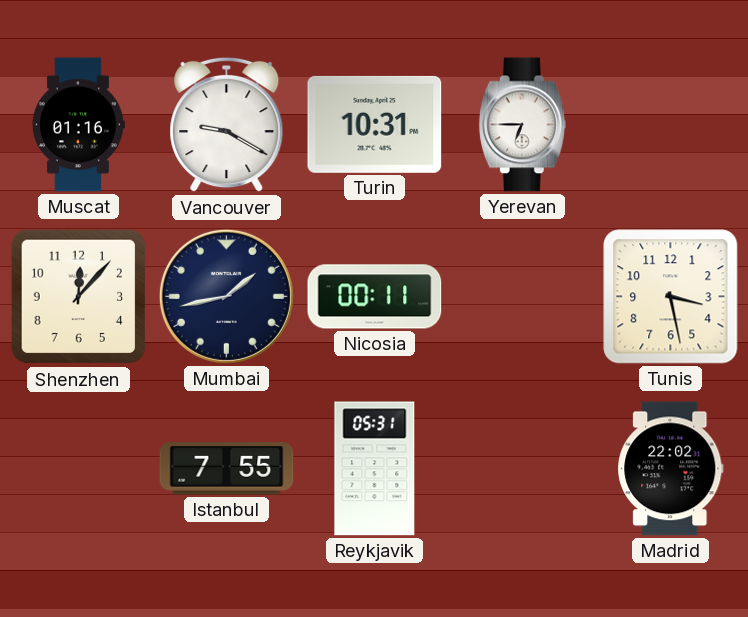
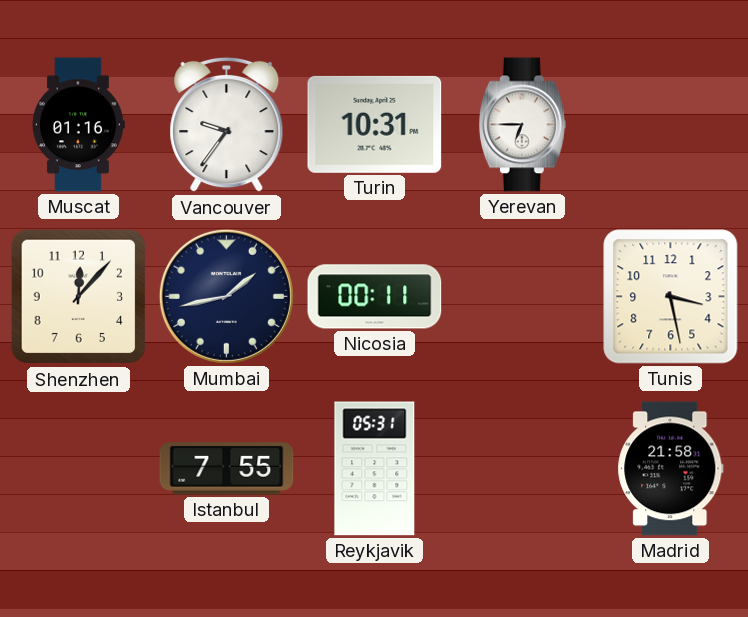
Vancouver: 9:20 -> 9:36 (227, 125)
Madrid: 22:02 -> 21:58 (671, 469)
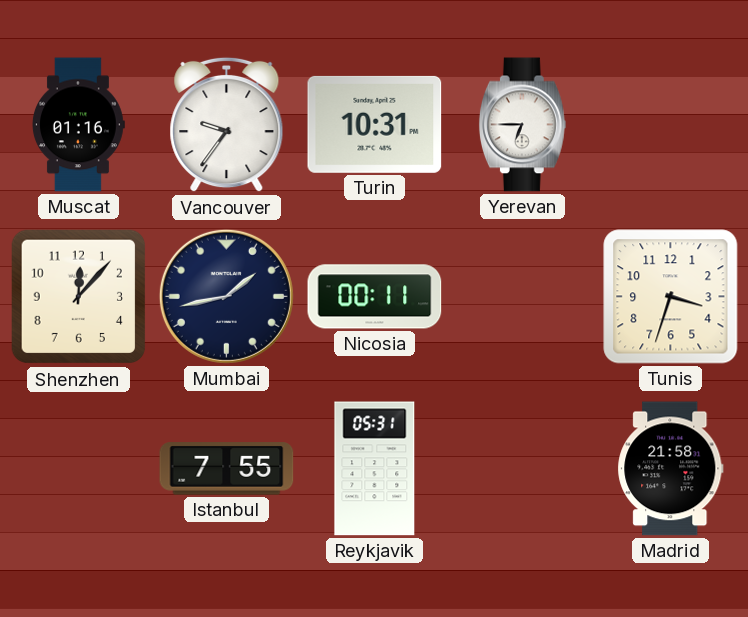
Tunis: 3:28 -> 3:33 (671, 297)
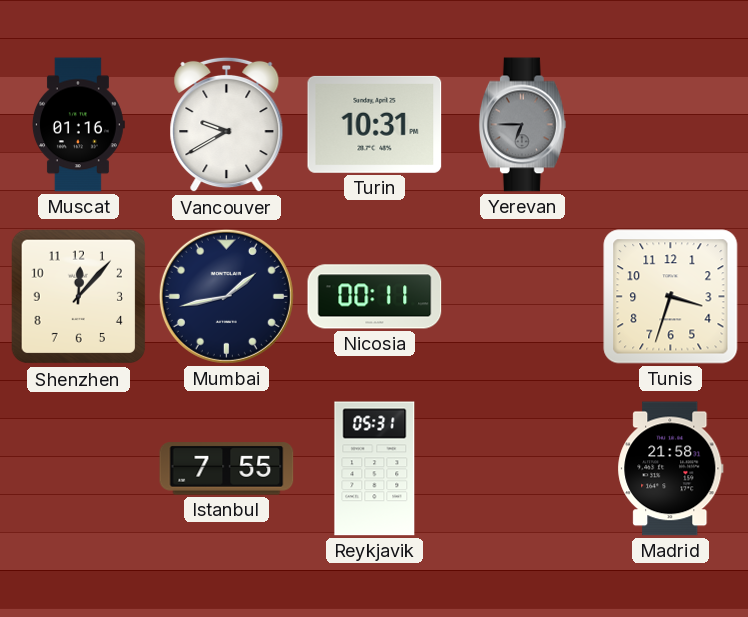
Vancouver: 9:36 -> 9:40 (227, 125)
Yerevan dial: white -> grey (522, 125)
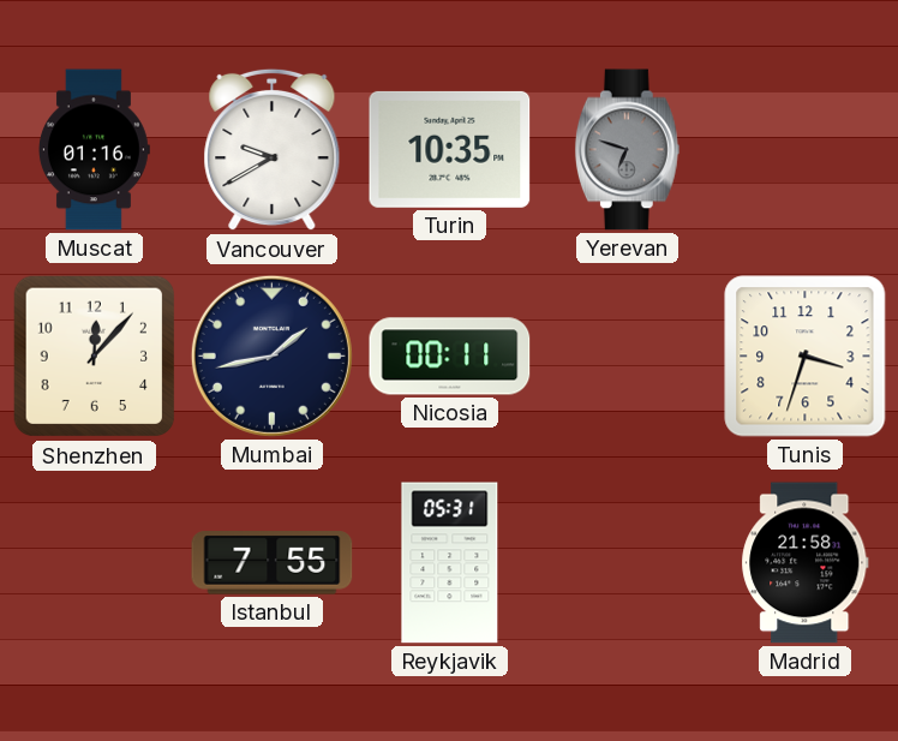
Turin: 10:31 -> 10:35 (450, 149)
Yerevan: 6:45 -> 6:48 (627, 150)
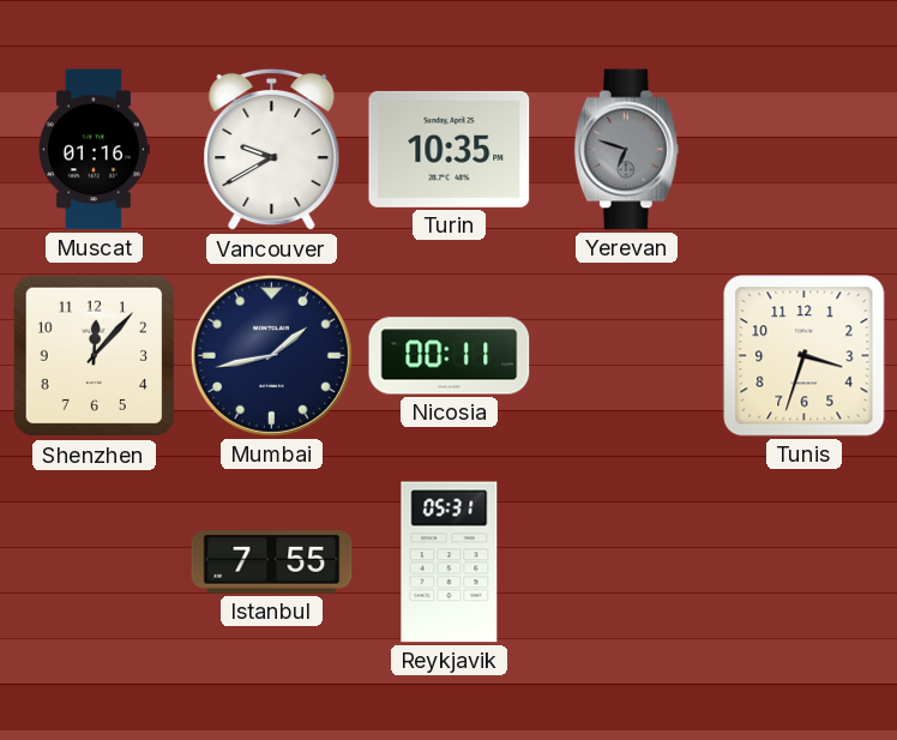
Madrid: 21:58 -> none (806, 563)
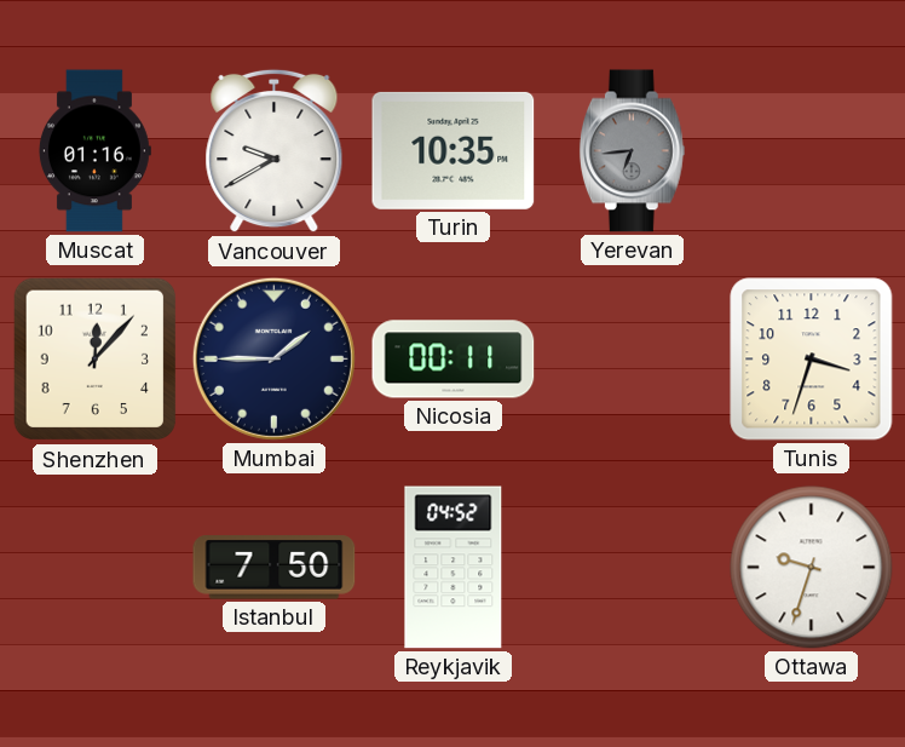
Yerevan: 6:48 -> 6:44 (632, 151)
Mumbai: 1:43 -> 1:45 (273, 358)
Istanbul: 7:55 -> 7:50 (275, 568)
Reykjavik: 05:31 -> 04:52 (454, 568)
Ottawa: none -> 9:33 (812, 568)
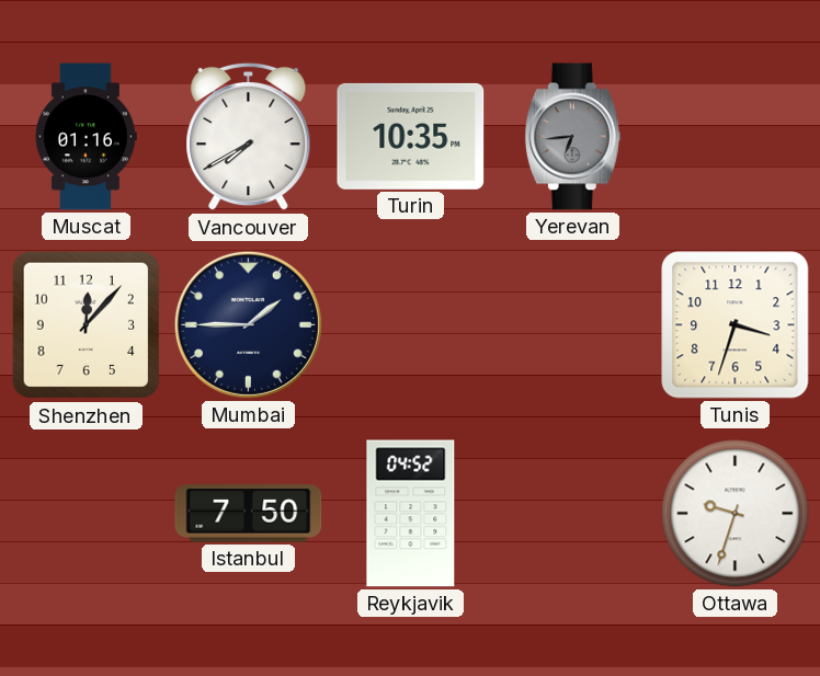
Vancouver: 9:40 -> 7:40 (249, 137)
Nicosia: 00:11 -> none (454, 360)
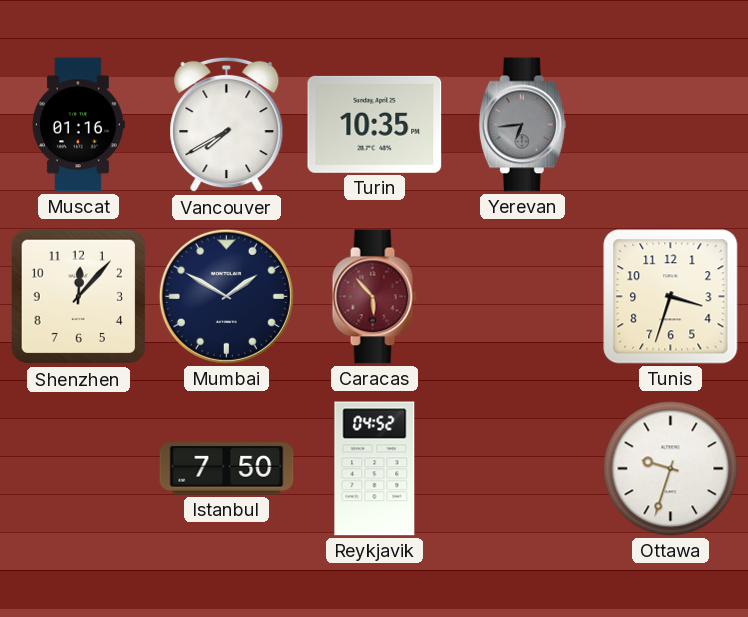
Mumbai: 1:45 -> 1:50 (226, 296)
Caracas: none -> 5:53 (374, 297)
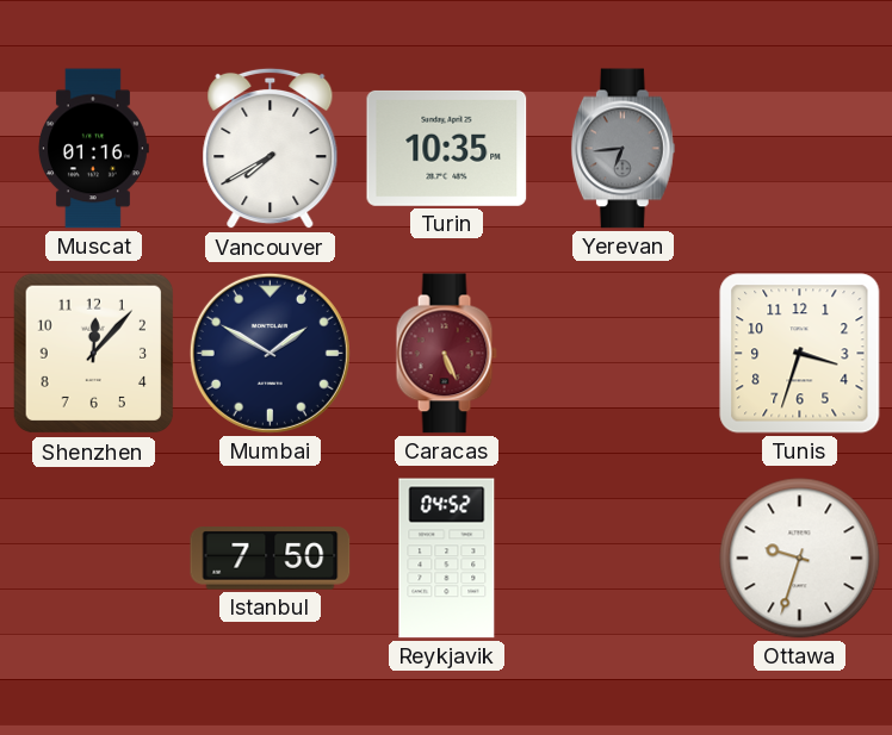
Caracas: 5:53 -> 5:26 (446, 354)
